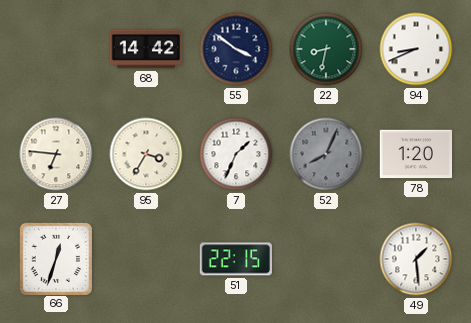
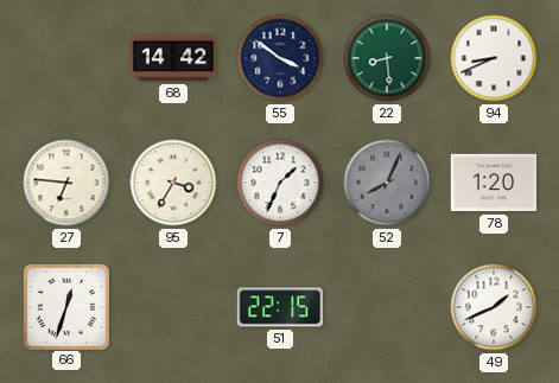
22: 8:32 -> 8:29 (387, 58)
49: 1:29 -> 1:41 (494, 307)
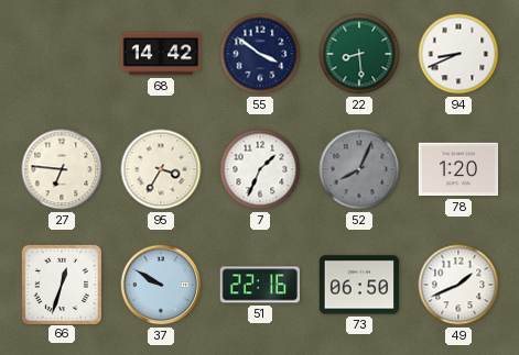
37: none -> 9:50 (161, 285)
51: 22:15 -> 22:16 (259, 285)
73: none -> 06:50 (359, 285)
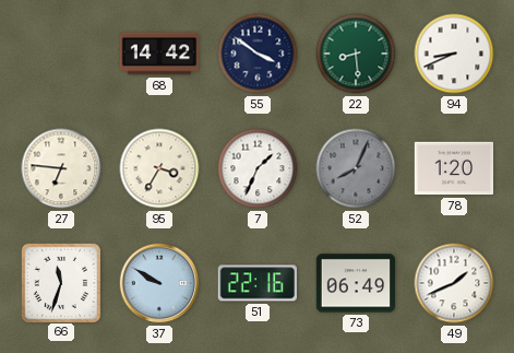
66: 12:33 -> 11:33 (60, 282)
73: 06:50 -> 06:49 (356, 283)
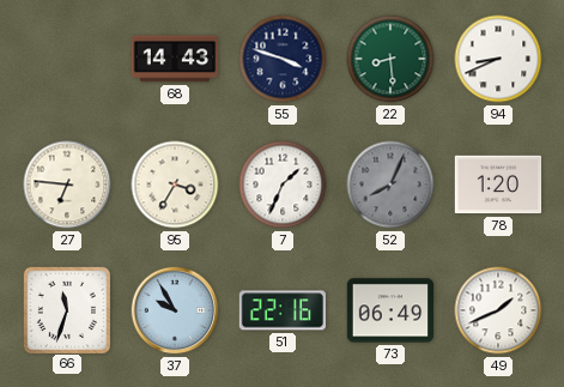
68: 14:42 -> 14:43 (175, 59)
55: 3:51 -> 3:48 (283, 59)
37: 9:50 -> 9:55 (175, 310)
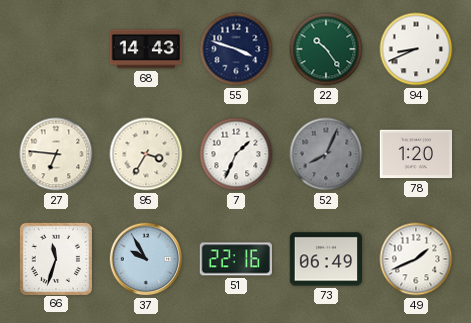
22: 8:29 -> 10:24 (326, 49)
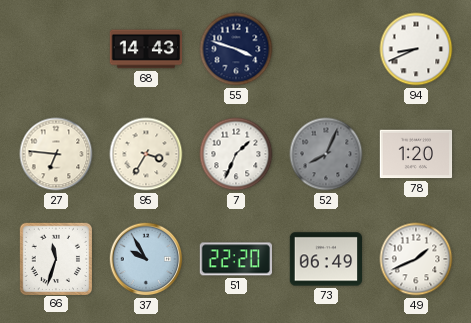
22: 10:24 -> none (326, 49)
51: 22:16 -> 22:20 (235, 259)
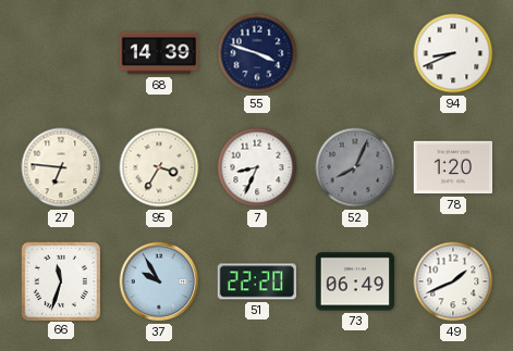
68: 14:43 -> 14:39 (159, 53)
7: 1:34 -> 8:34 (257, 167)
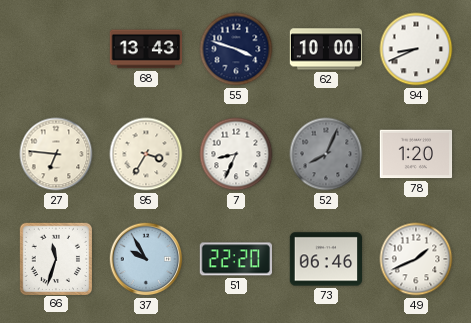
68: 14:39 -> 13:43 (146, 49)
62: none -> 10:00 (326, 49)
73: 06:49 -> 06:46 (326, 259)
